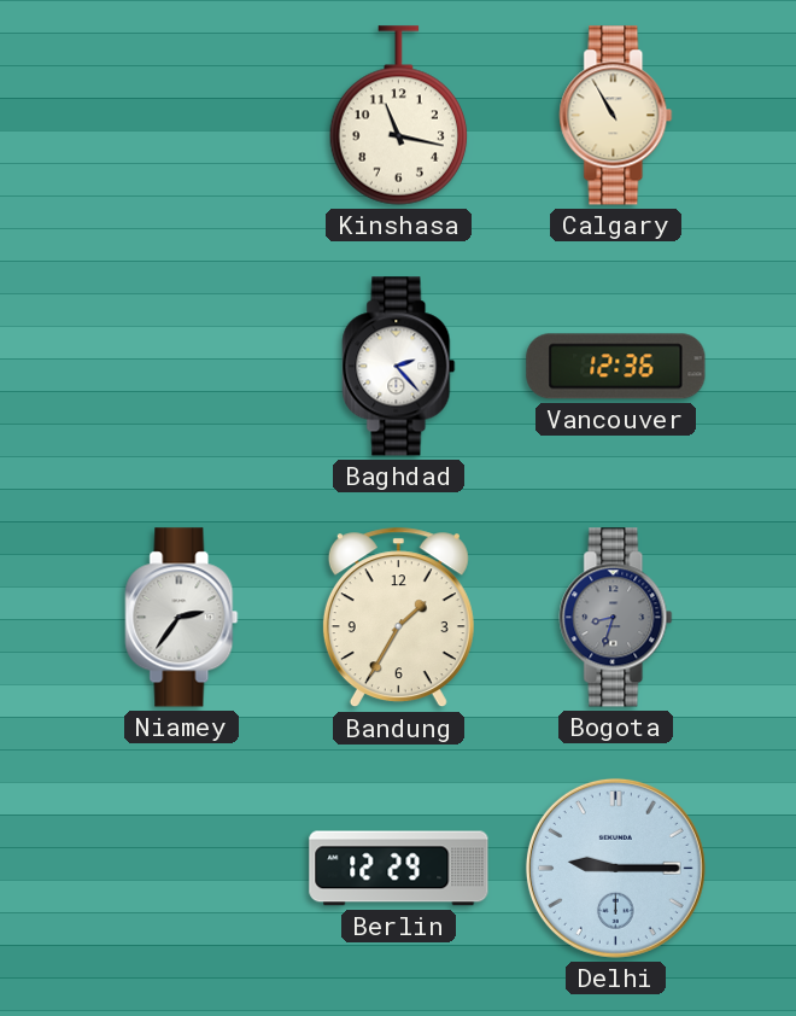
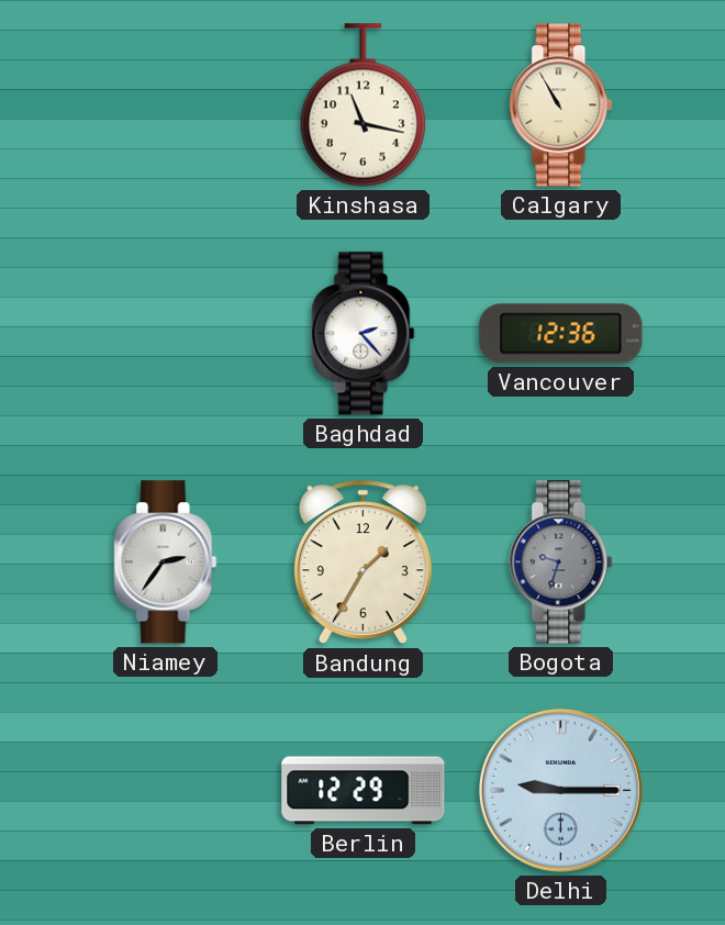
Bogota: 8:33 -> 9:33 (561, 562)
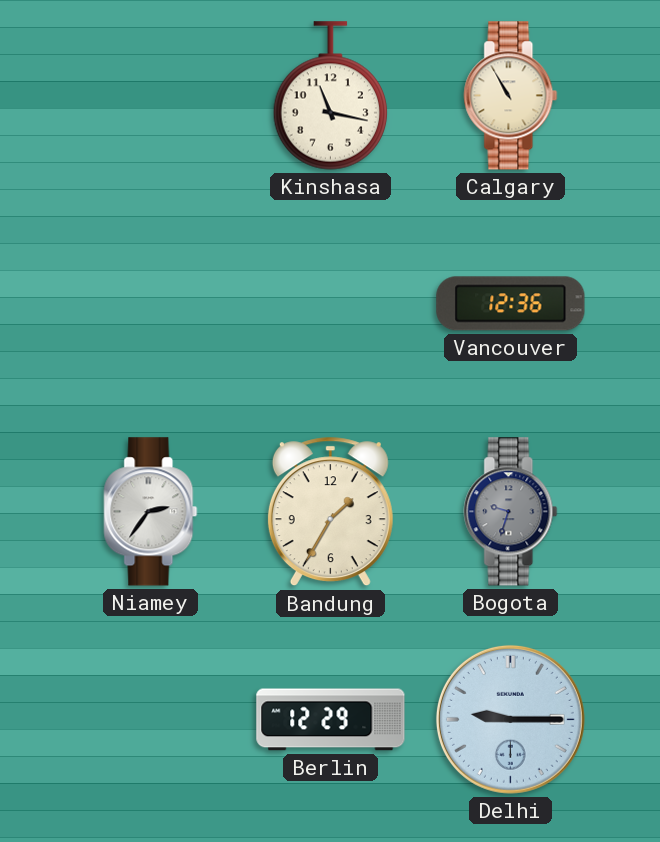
Baghdad: 2:23 -> none (364, 334)
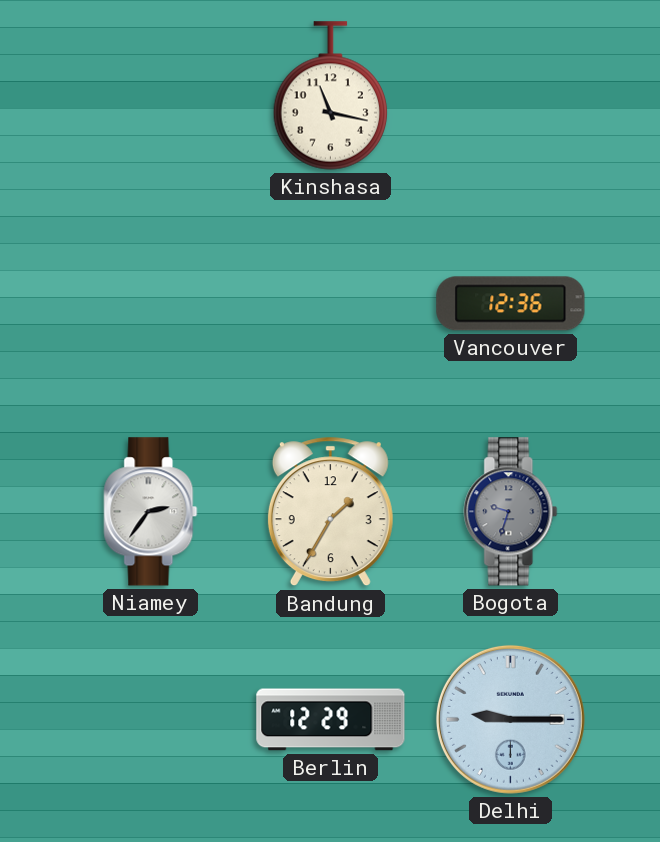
Calgary: 10:55 -> none (511, 96)
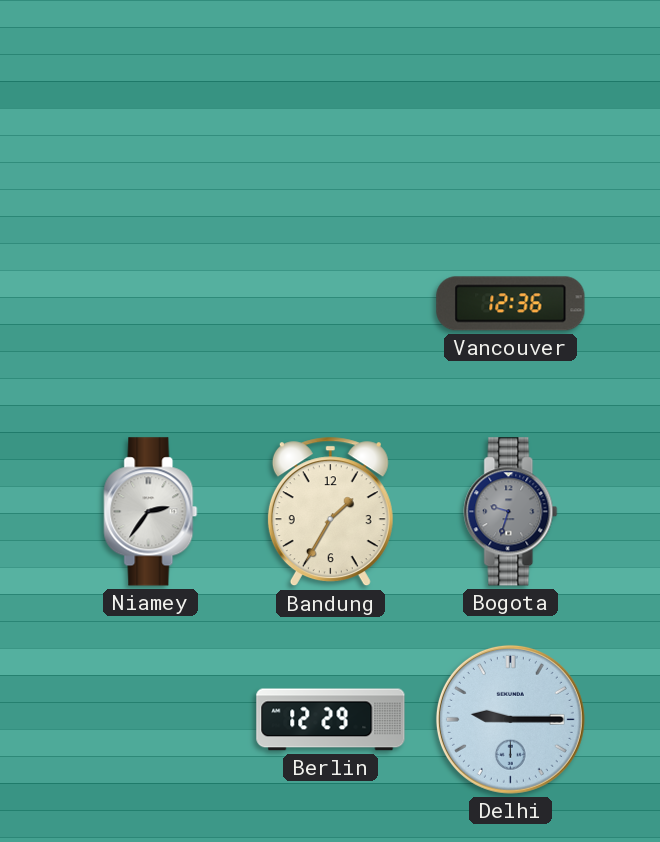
Kinshasa: 11:17 -> none (331, 96)
